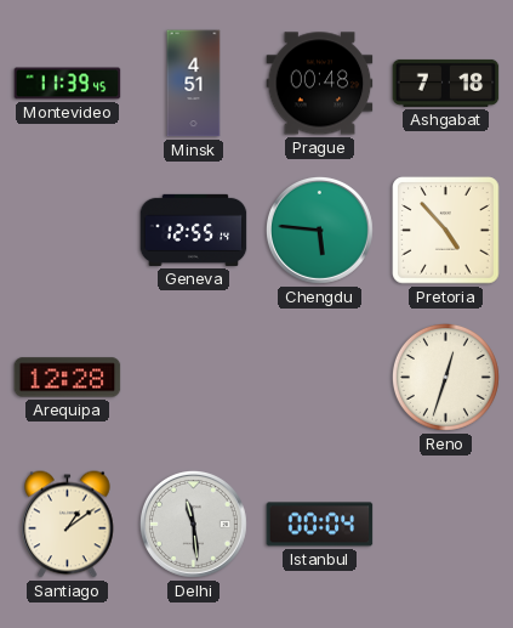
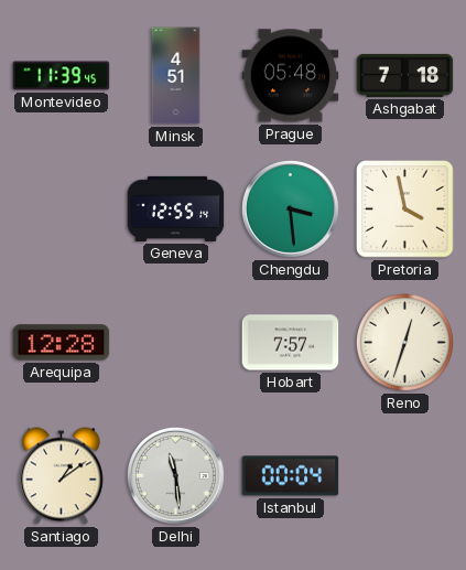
Prague: 00:48 -> 05:48 (291, 76)
Chengdu: 5:46 -> 3:29 (290, 208)
Pretoria: 4:53 -> 3:58 (405, 209)
Hobart: none -> 7:57 (291, 343)
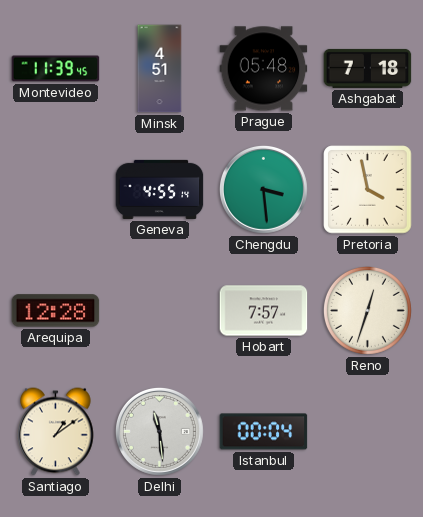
Geneva: 12:55 -> 4:55 (160, 189)
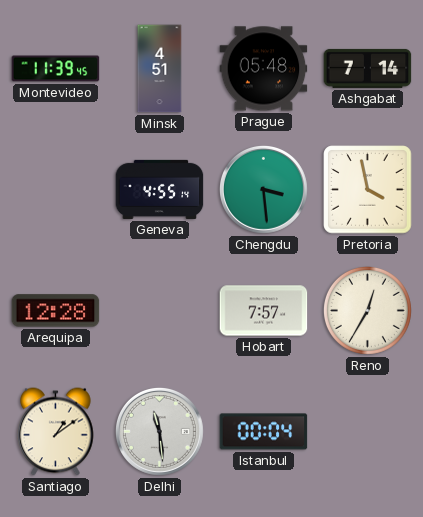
Ashgabat: 7:18 -> 7:14 (368, 68)
Reno: 12:33 -> 12:35 (367, 310)
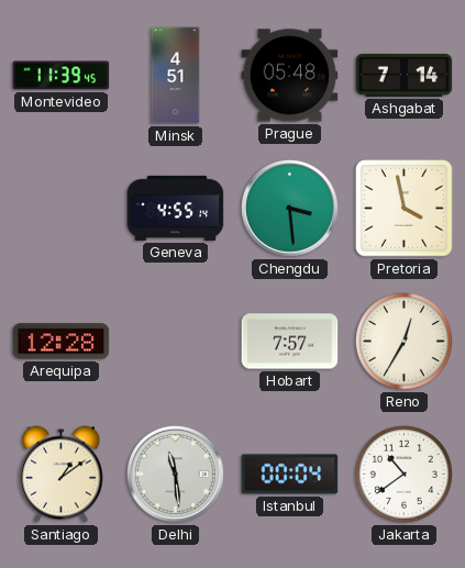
Jakarta: none -> 10:39 (403, 474)
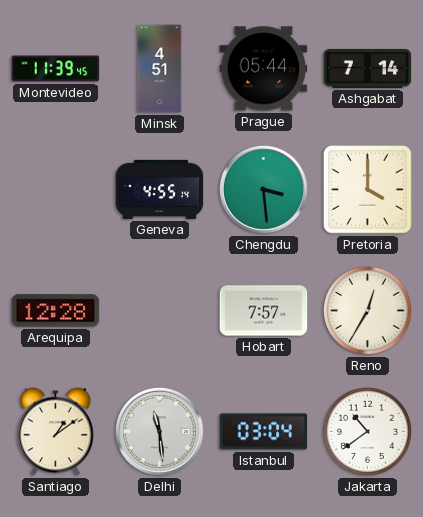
Prague: 05:48 -> 05:44 (264, 69)
Pretoria: 3:58 -> 4:00 (368, 190)
Istanbul: 00:04 -> 03:04 (264, 432)
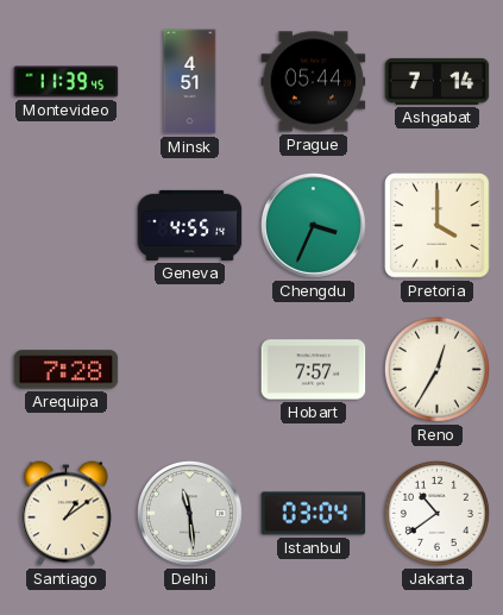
Chengdu: 3:29 -> 3:34 (313, 225)
Arequipa: 12:28 -> 7:28 (67, 370)
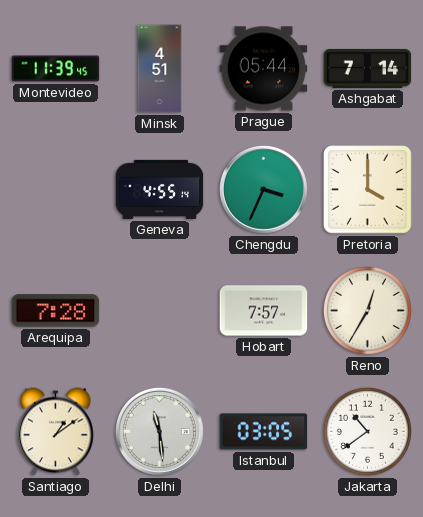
Istanbul: 03:04 -> 03:05 (264, 432)
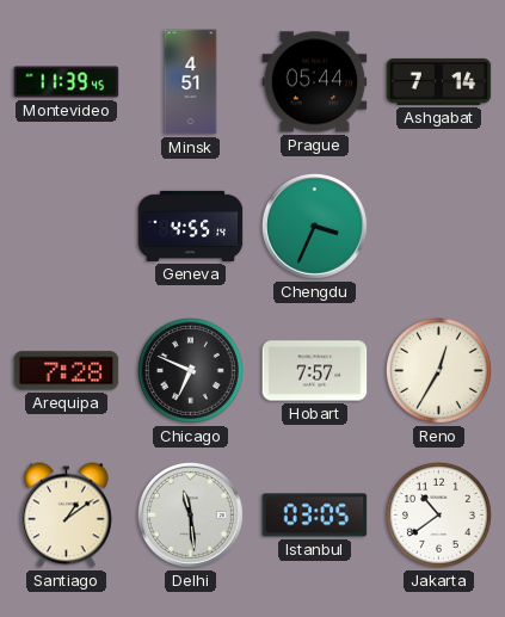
Pretoria: 4:00 -> none (368, 190)
Chicago: none -> 6:49 (190, 370)
